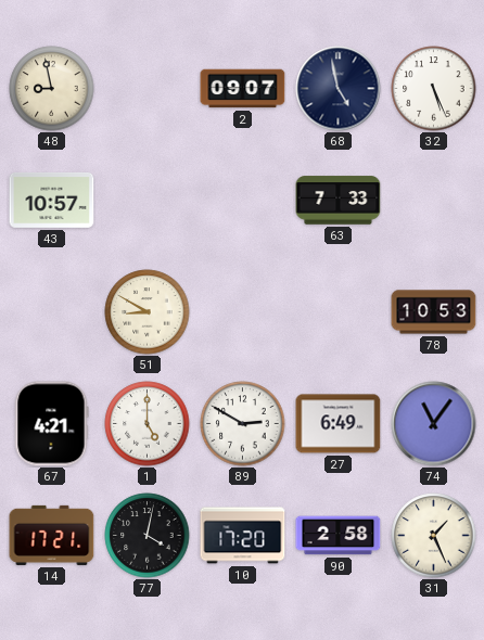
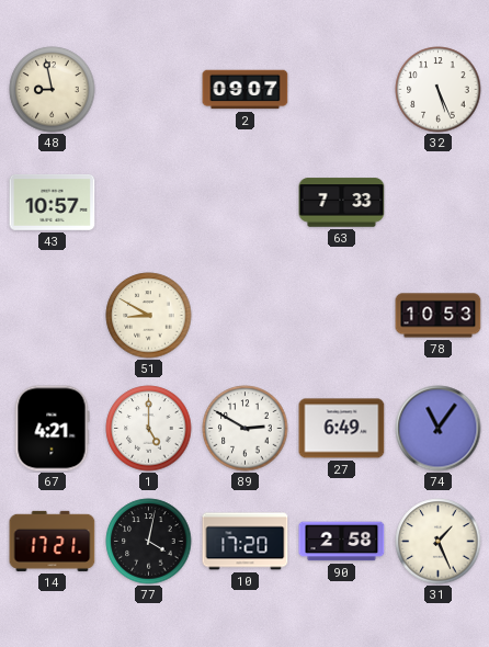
68: 4:58 -> none (339, 89)
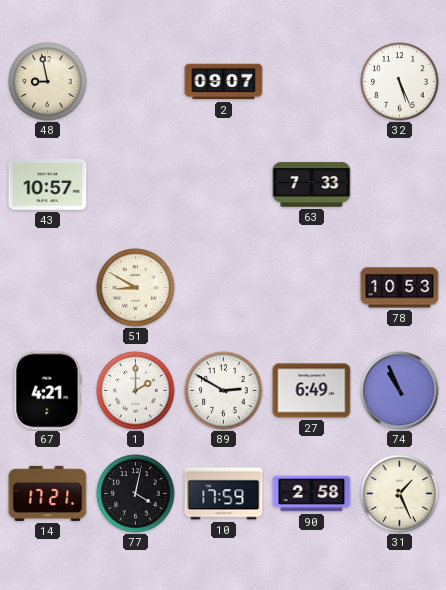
1: 5:00 -> 2:00 (136, 391)
74: 11:06 -> 10:56 (400, 391)
10: 17:20 -> 17:59 (224, 494)
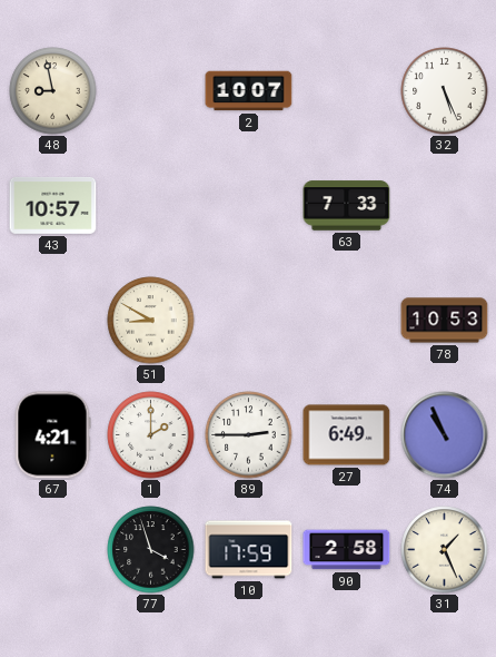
2: 09:07 -> 10:07 (249, 91)
89: 2:50 -> 2:45 (249, 435)
14: 17:21 -> none (48, 493)
77: 4:02 -> 3:57 (151, 550)
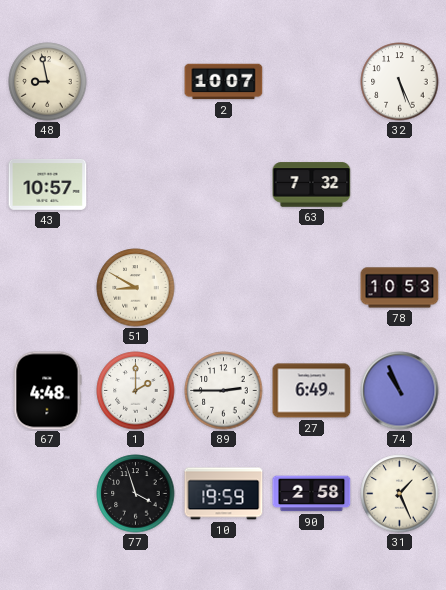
63: 7:33 -> 7:32 (312, 185)
67: 4:21 -> 4:48 (47, 391)
10: 17:59 -> 19:59 (224, 494)
